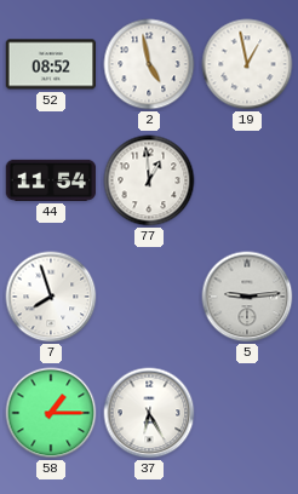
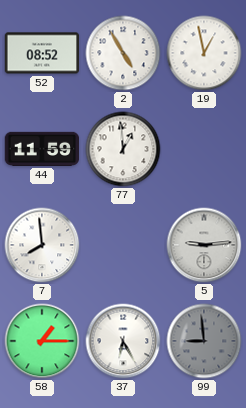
2: 4:58 -> 4:55 (123, 53)
44: 11:54 -> 11:59 (42, 149)
7: 7:57 -> 7:59 (42, 245)
99: none -> 8:59 (204, 341)
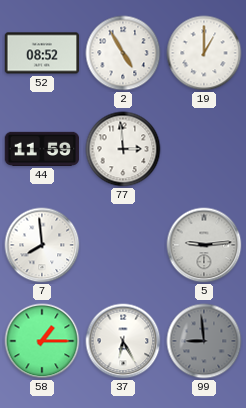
19: 12:58 -> 1:00 (204, 53)
77: 12:59 -> 2:59 (123, 149)
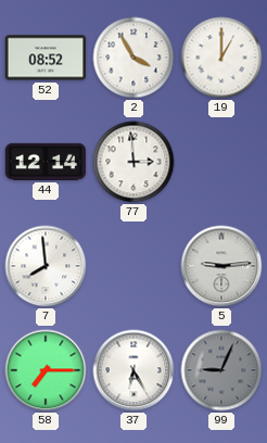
2: 4:55 -> 3:55 (133, 58)
44: 11:59 -> 12:14 (46, 162)
58: 1:15 -> 7:15 (46, 370)
99: 8:59 -> 9:04 (221, 370)
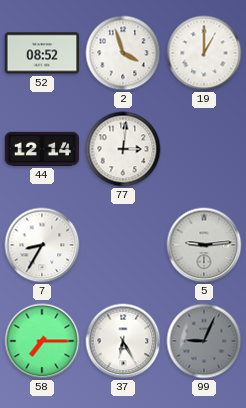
2: 3:55 -> 3:57 (123, 53)
77: 2:59 -> 3:01 (123, 149)
7: 7:59 -> 8:35 (42, 245)
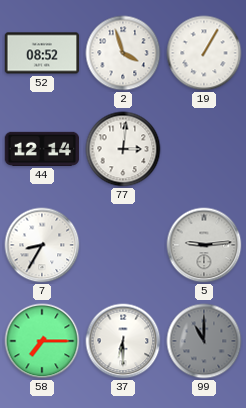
19: 1:00 -> 1:05 (204, 53)
37: 6:25 -> 6:30 (123, 341)
99: 9:04 -> 11:00 (204, 341)
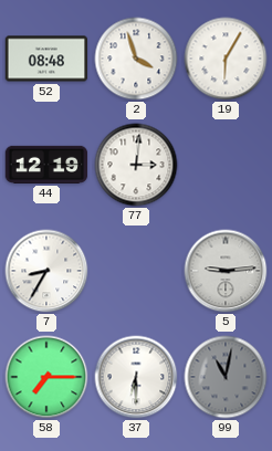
52: 08:52 -> 08:48 (46, 59)
19: 1:05 -> 6:05 (226, 59)
44: 12:14 -> 12:19 (46, 165)
99: 11:00 -> 11:02 (226, 377)
